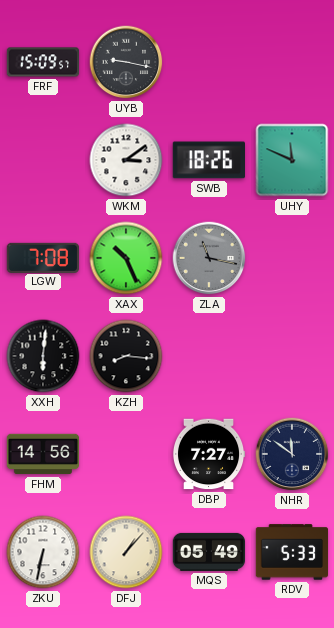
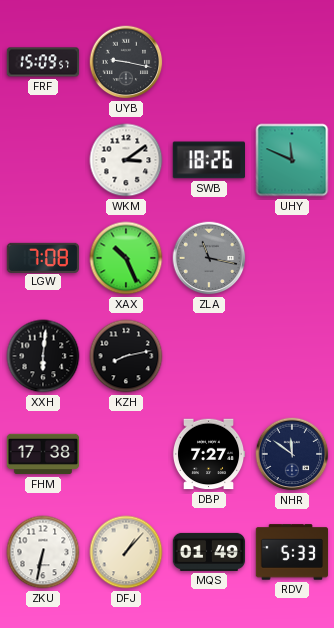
KZH: 8:16 -> 8:13 (126, 356)
FHM: 14:56 -> 17:38 (43, 454)
MQS: 05:49 -> 01:49 (209, 552)
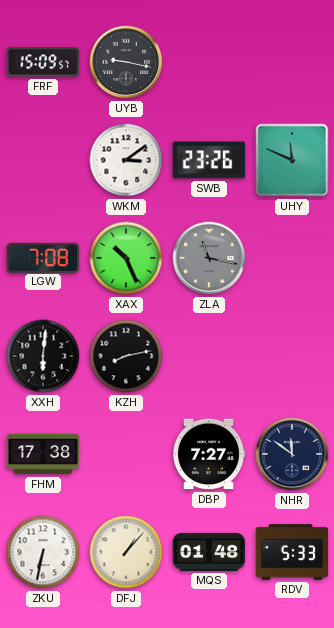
SWB: 18:26 -> 23:26 (208, 160)
MQS: 01:49 -> 01:48 (209, 552)
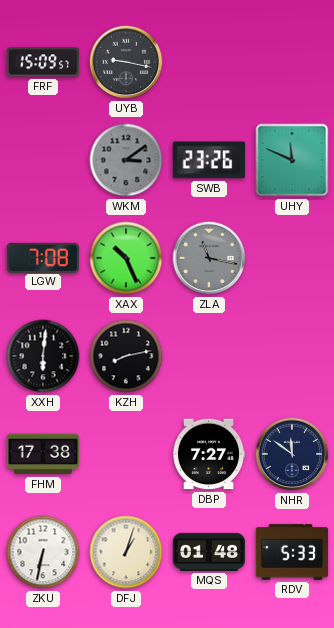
WKM dial: white -> grey (126, 160)
DFJ: 1:07 -> 1:03 (126, 552)
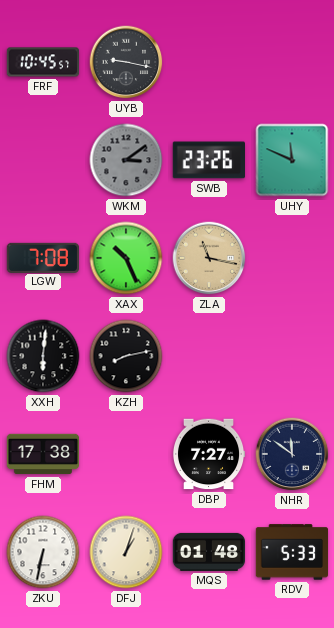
FRF: 15:09 -> 10:45 (43, 62)
ZLA dial: grey -> champagne (209, 258)
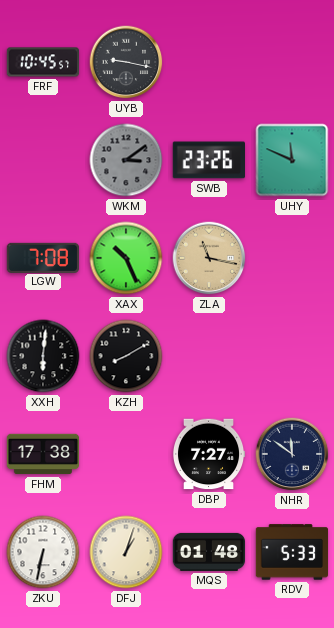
KZH: 8:13 -> 8:10 (126, 356)
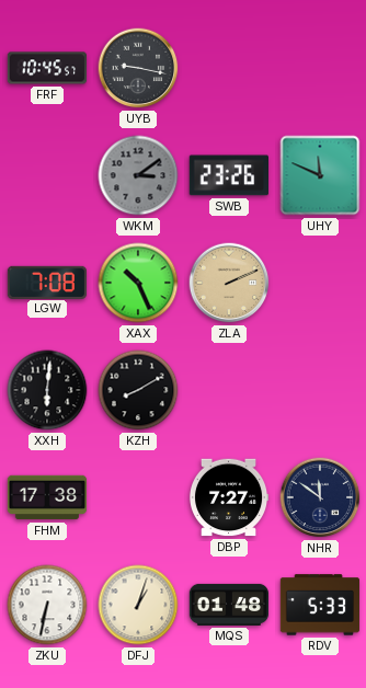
ZLA: 11:17 -> 2:11 (229, 283)
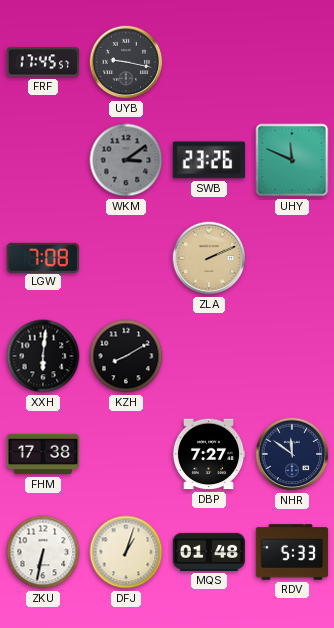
FRF: 10:45 -> 17:45 (43, 62)
XAX: 10:26 -> none (138, 283)
